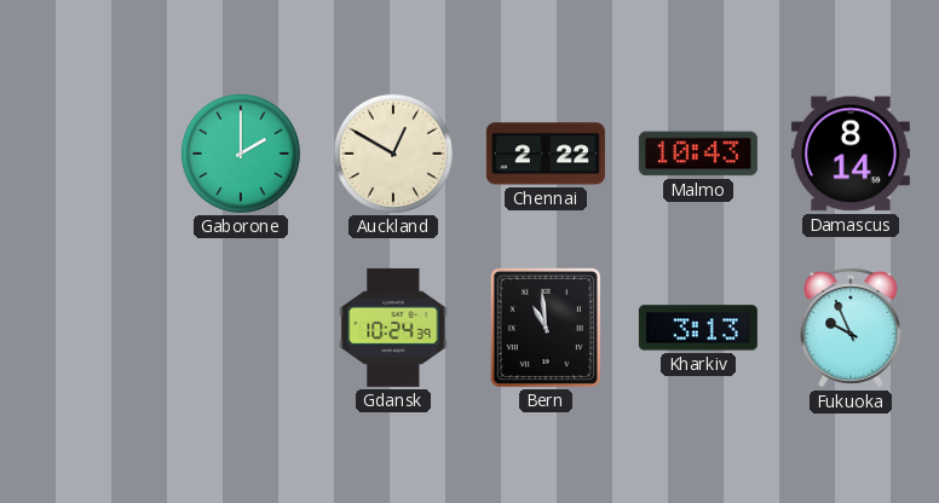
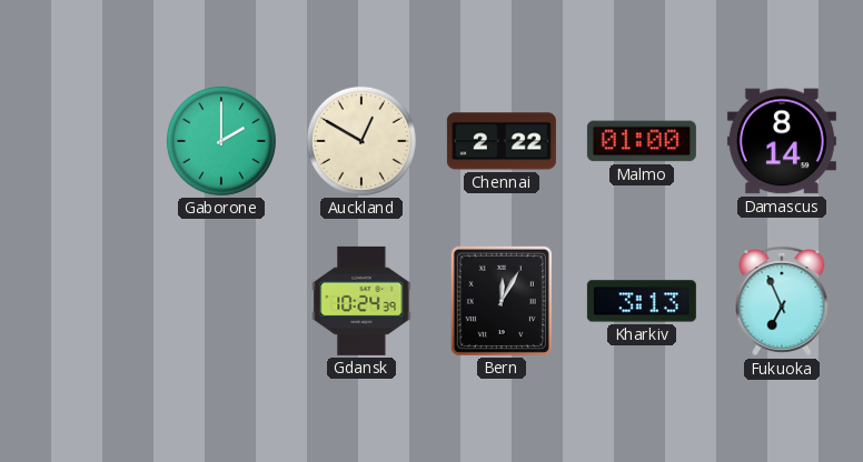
Malmo: 10:43 -> 01:00 (642, 141)
Bern: 10:59 -> 12:05 (502, 301)
Fukuoka: 9:56 -> 6:56 (782, 301)
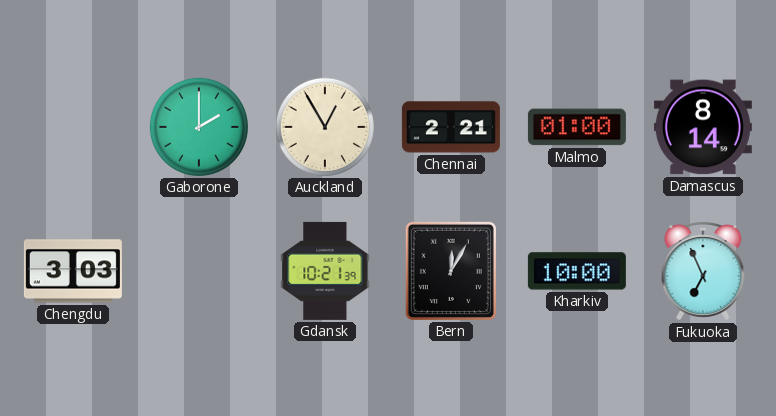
Auckland: 12:50 -> 12:55 (325, 127)
Chennai: 2:22 -> 2:21 (451, 127)
Chengdu: none -> 3:03 (73, 271)
Gdansk: 10:24 -> 10:21 (325, 271)
Kharkiv: 3:13 -> 10:00 (577, 271)
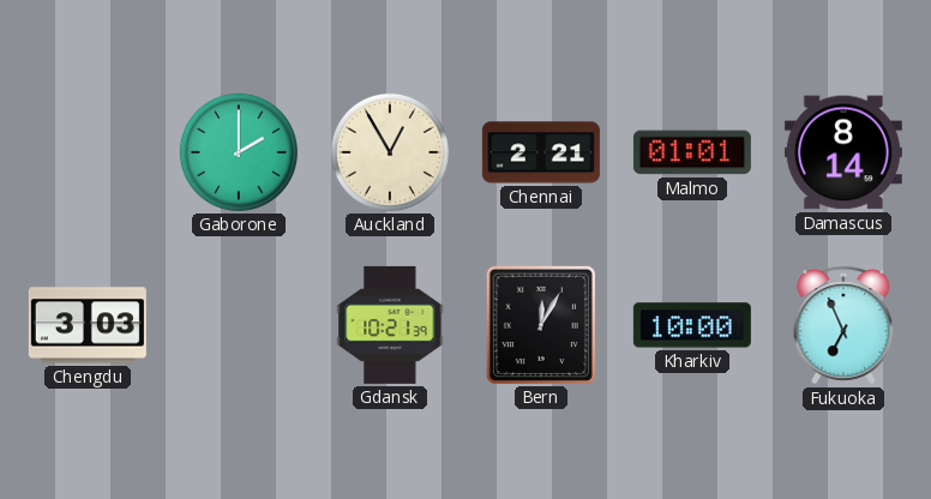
Malmo: 01:00 -> 01:01 (692, 152)
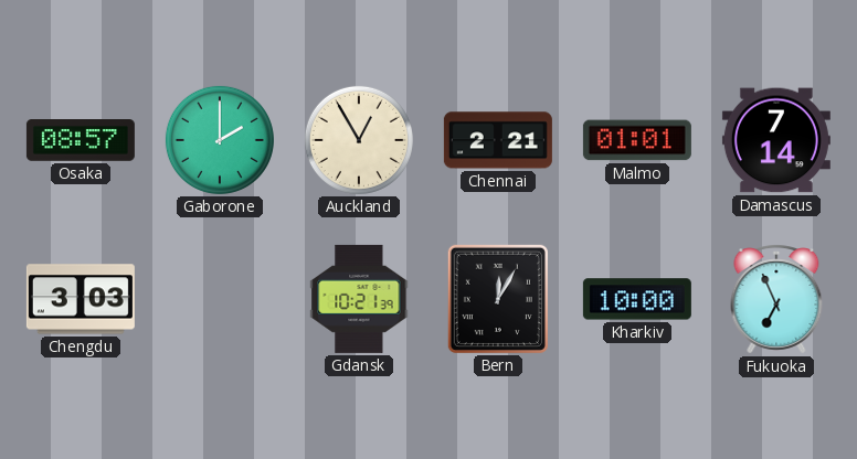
Osaka: none -> 08:57 (81, 140)
Damascus: 8:14 -> 7:14 (776, 140)
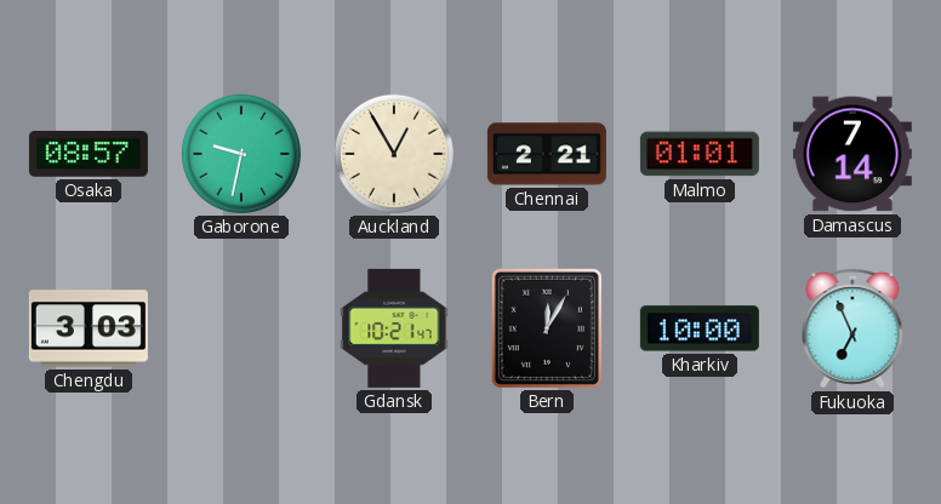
Gaborone: 2:00 -> 9:32 (241, 154)
Gdansk: 10:21:39 -> 10:21:47 (394, 328)
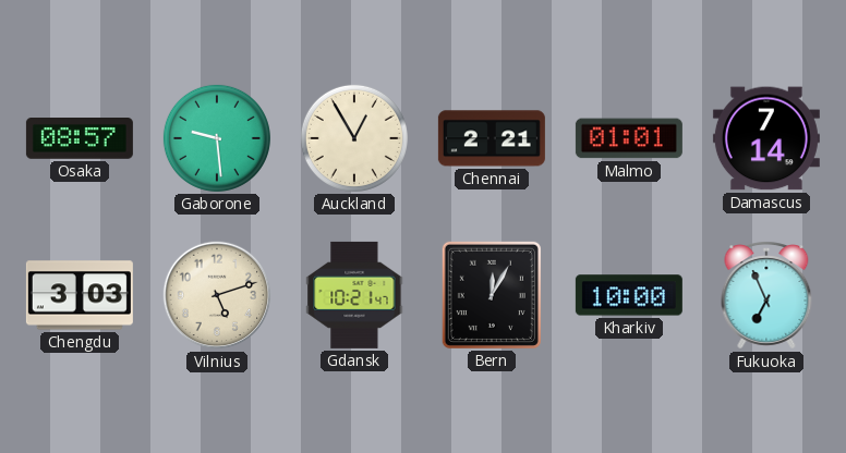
Gaborone: 9:32 -> 9:29 (217, 138)
Vilnius: none -> 5:12 (217, 295)
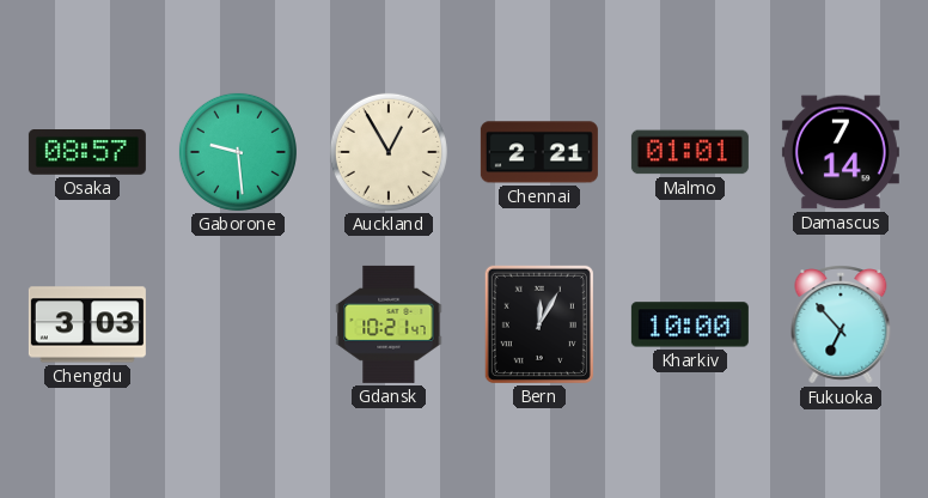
Vilnius: 5:12 -> none (217, 295)
Fukuoka: 6:56 -> 6:53 (841, 324)
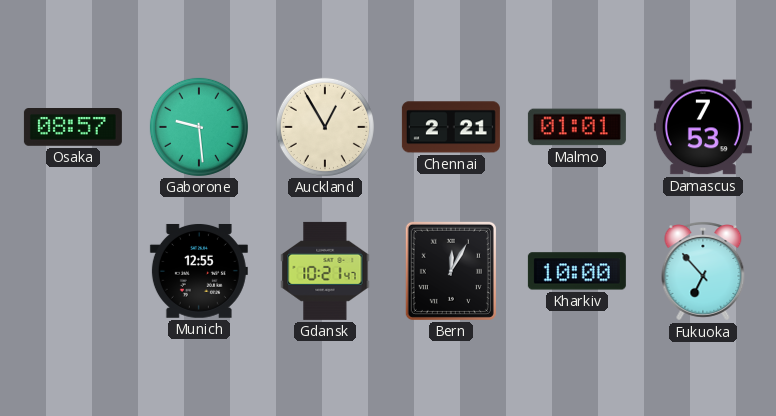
Damascus: 7:14 -> 7:53 (703, 127)
Chengdu: 3:03 -> none (87, 324)
Munich: none -> 12:55 (199, 271)
